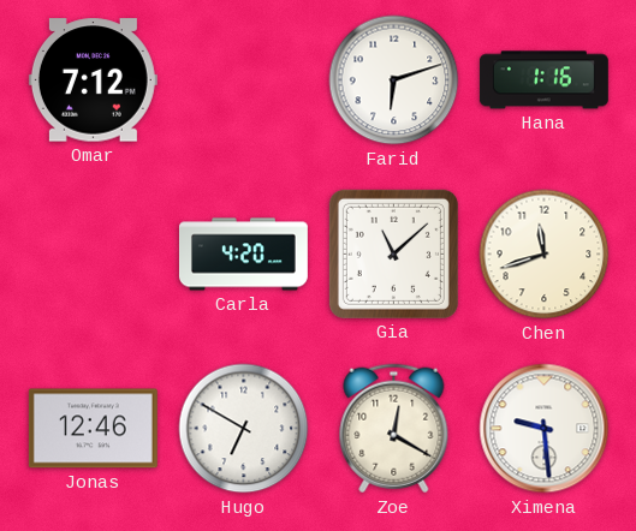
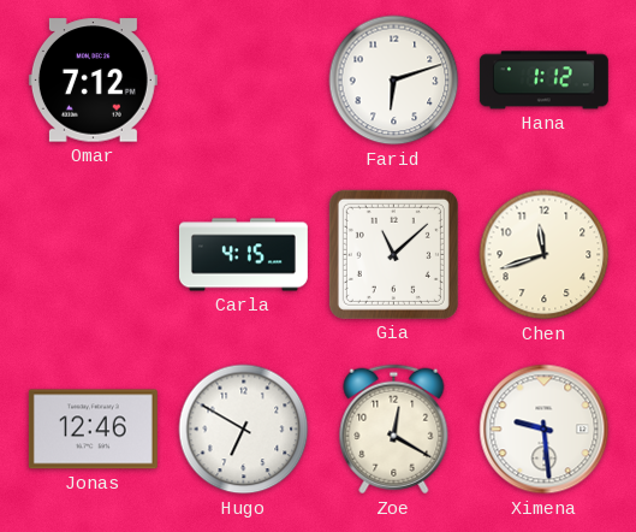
Hana: 1:16 -> 1:12 (543, 81)
Carla: 4:20 -> 4:15 (243, 255)
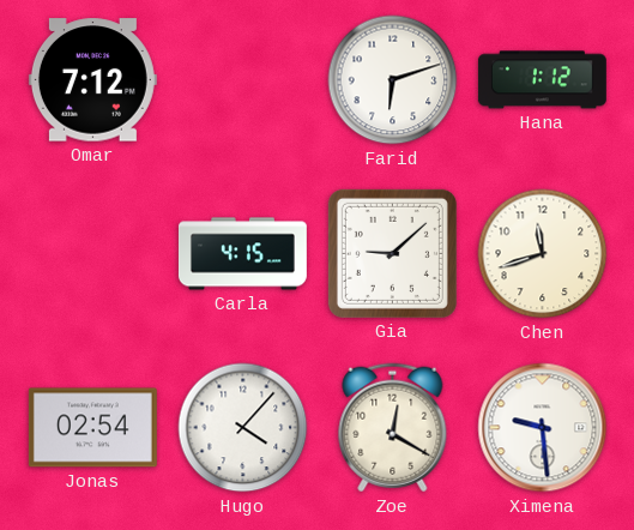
Gia: 11:08 -> 9:08 (392, 253)
Jonas: 12:46 -> 02:54 (92, 428)
Hugo: 6:50 -> 4:07 (243, 428)
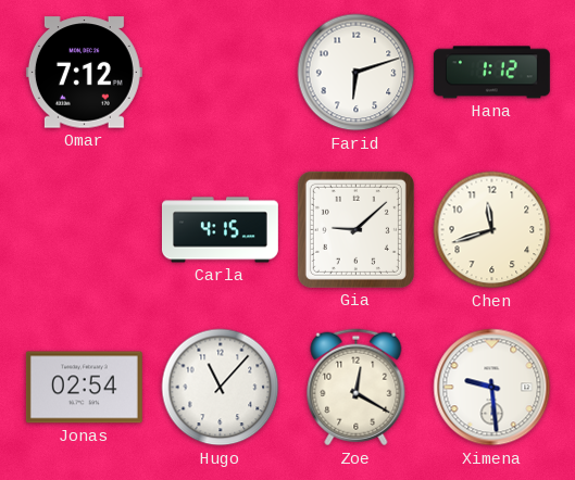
Hugo: 4:07 -> 11:07 (221, 388)
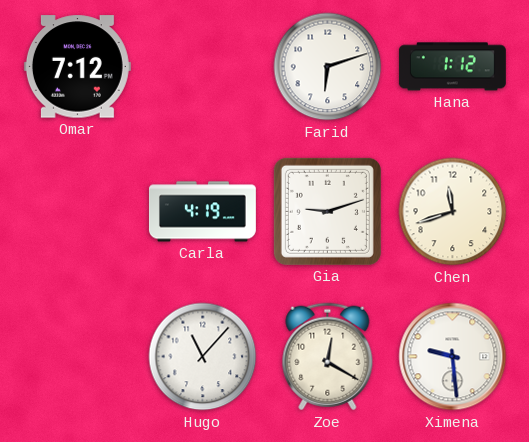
Carla: 4:15 -> 4:19 (202, 212)
Gia: 9:08 -> 9:12 (327, 211)
Jonas: 02:54 -> none (84, 388)
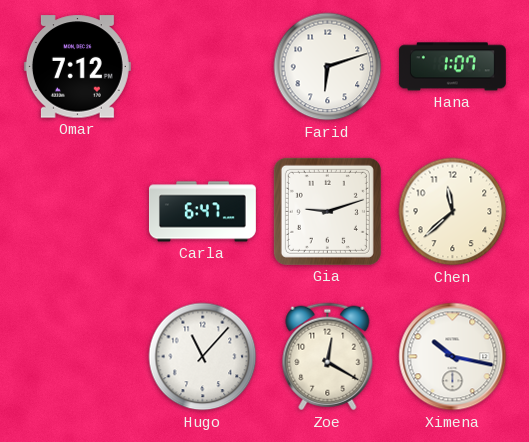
Hana: 1:12 -> 1:07 (452, 67)
Carla: 4:19 -> 6:47 (202, 212)
Chen: 11:42 -> 11:38 (453, 212)
Ximena: 9:29 -> 10:17 (453, 357)
